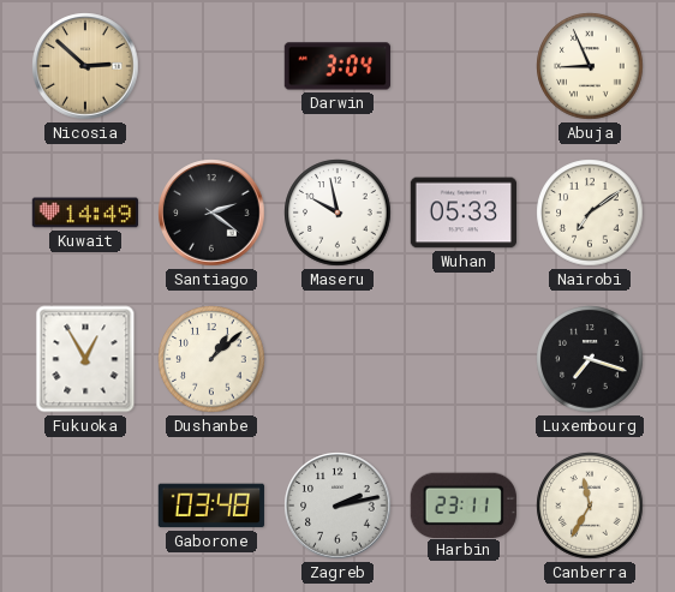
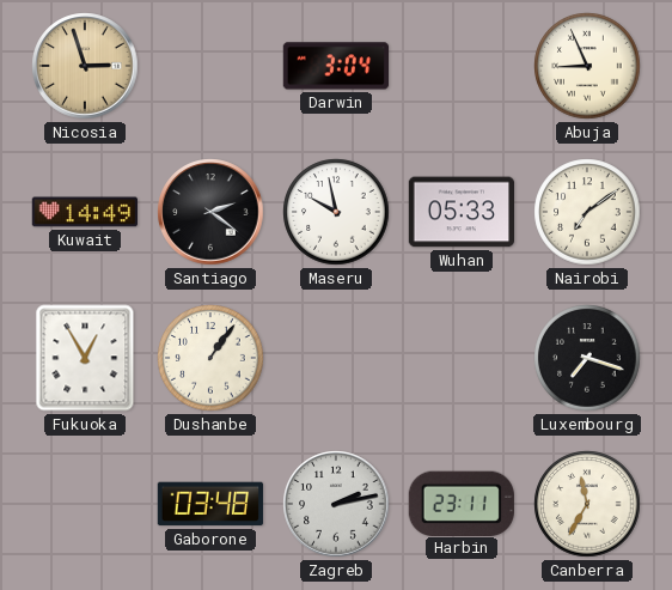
Nicosia: 2:52 -> 2:57 (85, 66)
Dushanbe: 1:08 -> 1:06 (210, 358)
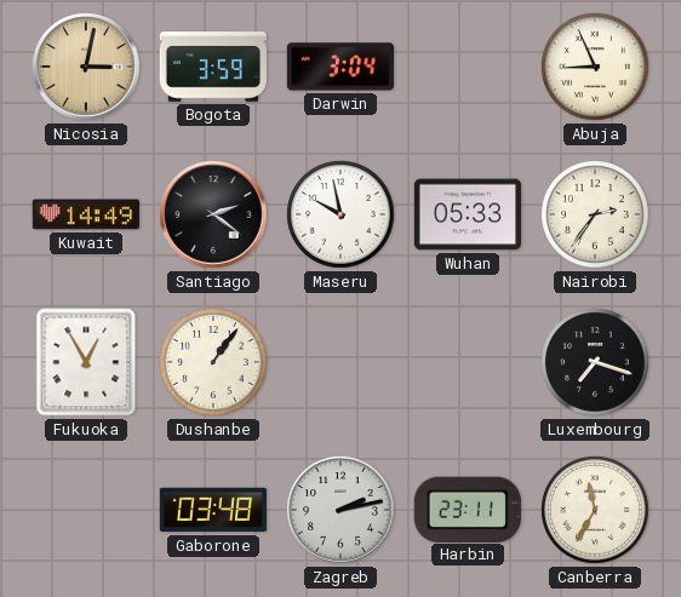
Nicosia: 2:57 -> 3:02 (86, 67)
Bogota: none -> 3:59 (212, 67)
Nairobi: 7:09 -> 2:36 (595, 214)
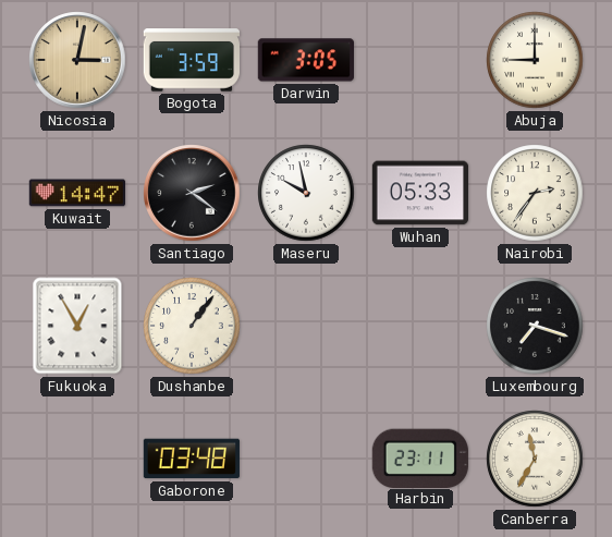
Darwin: 3:04 -> 3:05 (305, 60)
Abuja: 8:56 -> 9:00 (535, 60)
Kuwait: 14:49 -> 14:47 (76, 193)
Zagreb: 2:13 -> none (340, 510)
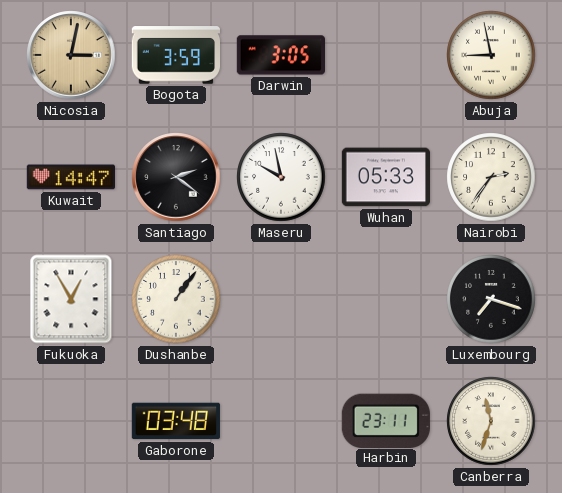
Abuja: 9:00 -> 8:58 (491, 55)
Canberra: 11:35 -> 11:33 (491, 421)
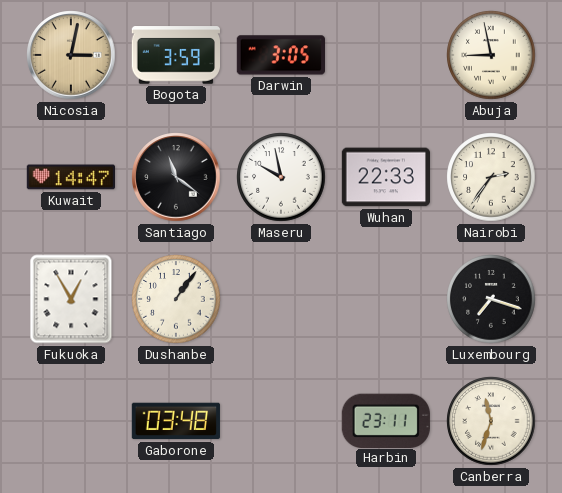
Santiago: 2:21 -> 11:21 (176, 177)
Wuhan: 05:33 -> 22:33 (385, 177)
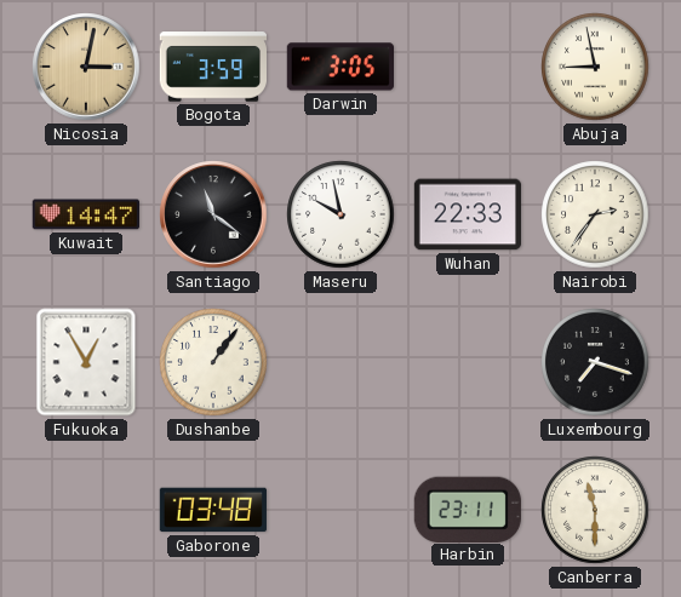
Canberra: 11:33 -> 11:30 (595, 510)
